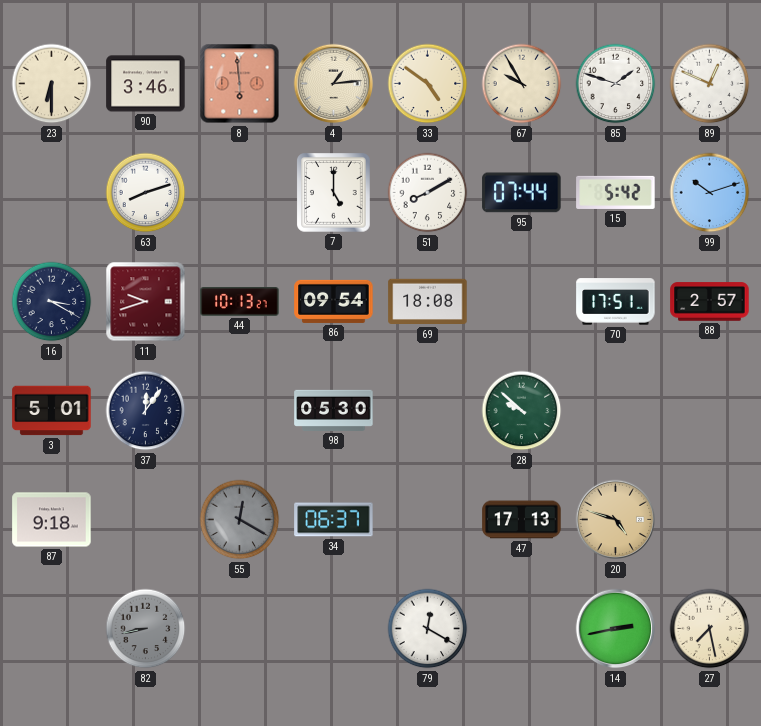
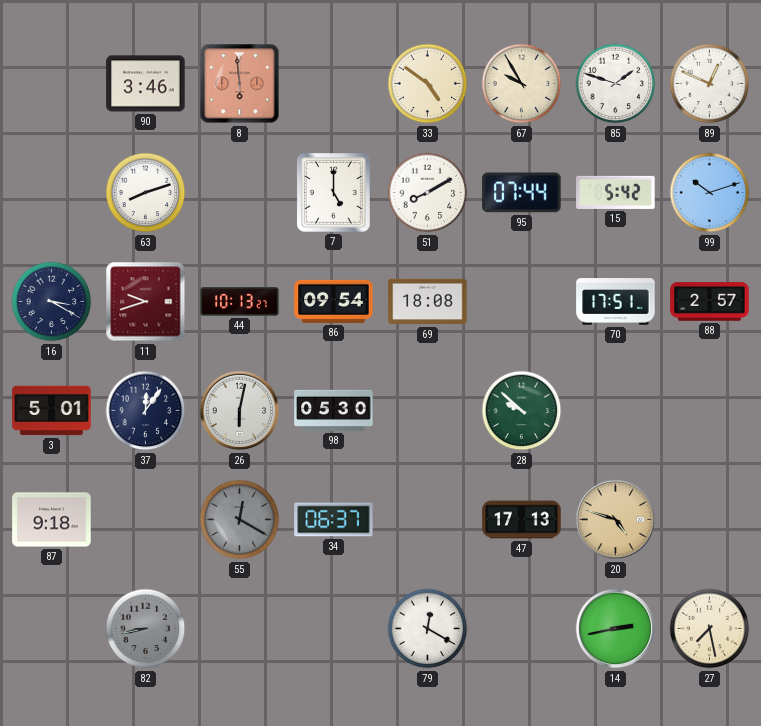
23: 6:30 -> none (52, 84)
4: 1:14 -> none (334, 84)
26: none -> 6:02 (240, 411)
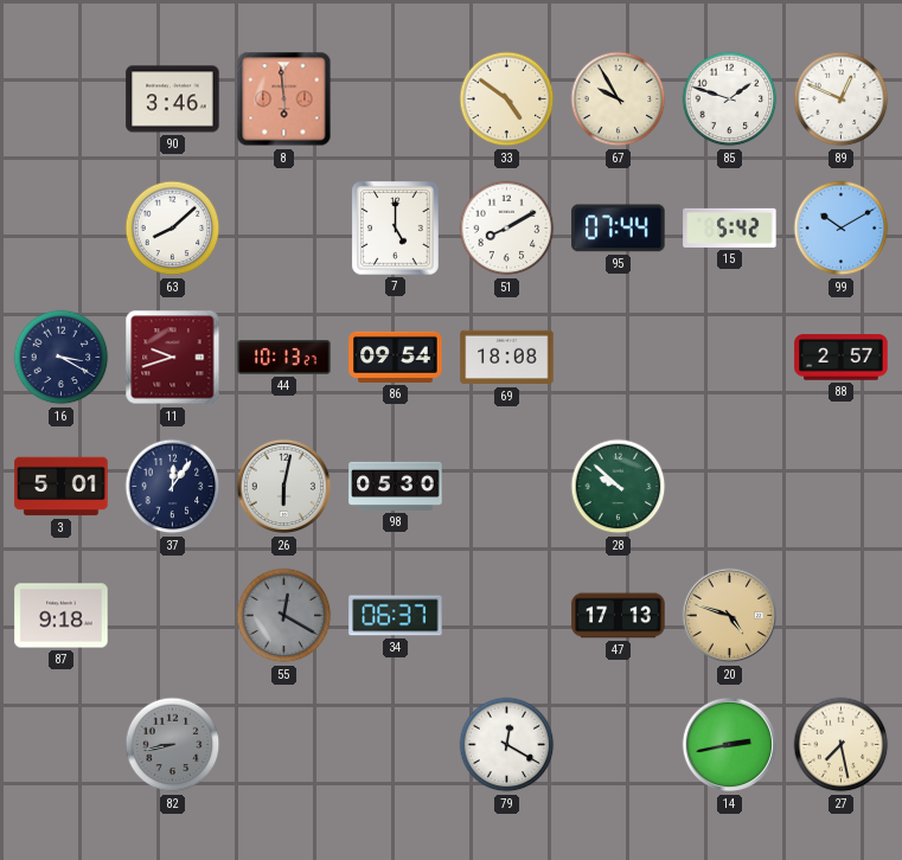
63: 8:12 -> 8:08 (173, 229)
99: 10:12 -> 10:10 (842, 229)
70: 17:51 -> none (616, 302)
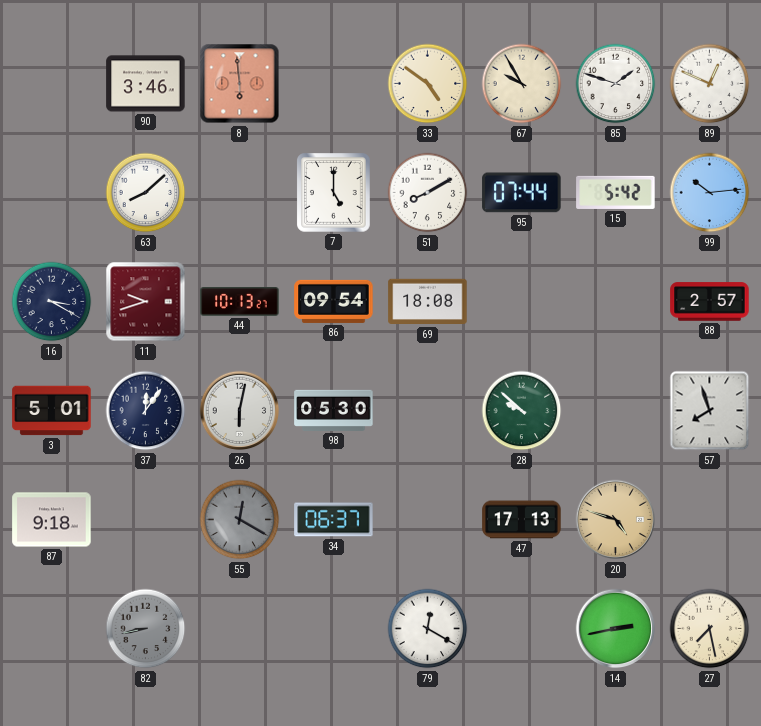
99: 10:10 -> 10:14 (710, 193)
57: none -> 7:57 (710, 411)
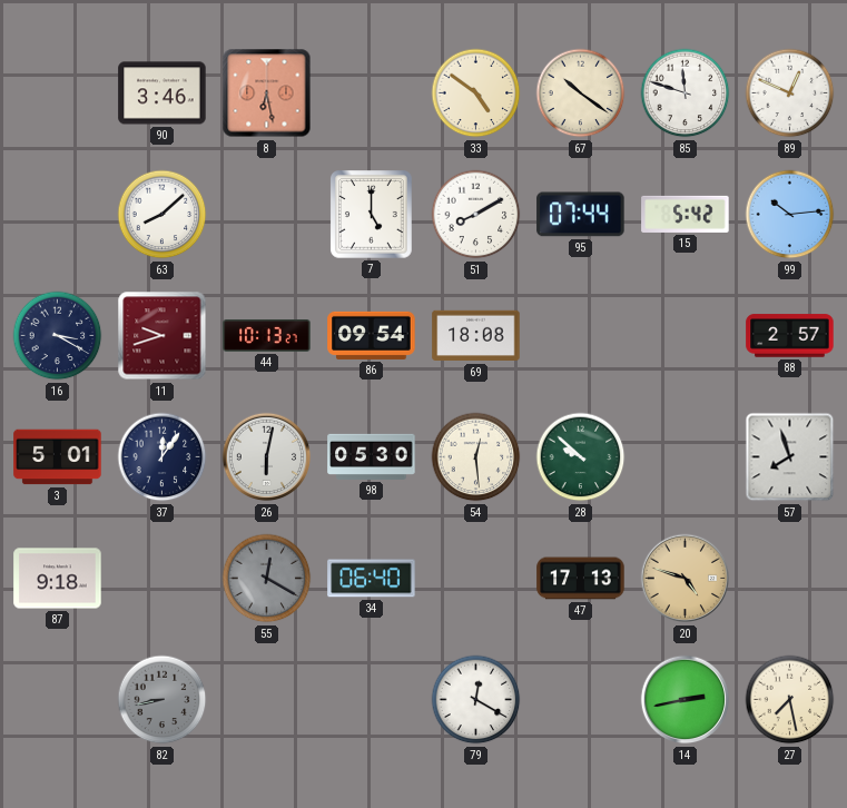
8: 5:59 -> 6:28 (267, 93)
67: 9:55 -> 10:21 (581, 93)
85: 1:48 -> 11:48 (686, 93)
54: none -> 12:29 (476, 457)
34: 06:37 -> 06:40 (372, 579)
